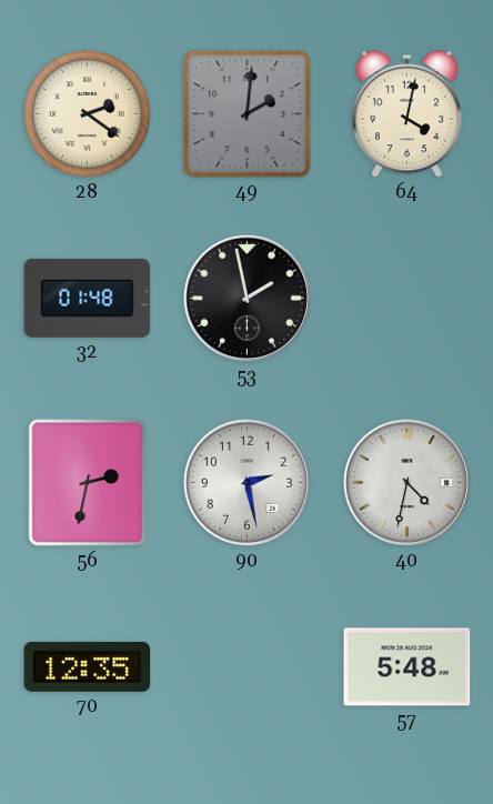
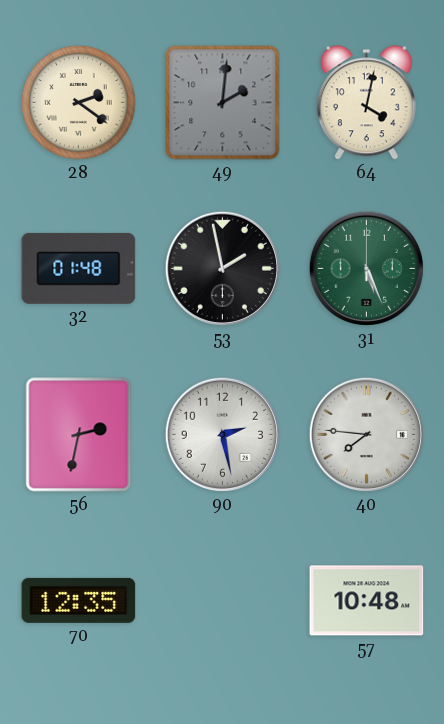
31: none -> 5:26 (366, 268)
40: 4:32 -> 7:46 (366, 434)
57: 5:48 -> 10:48 (367, 601)
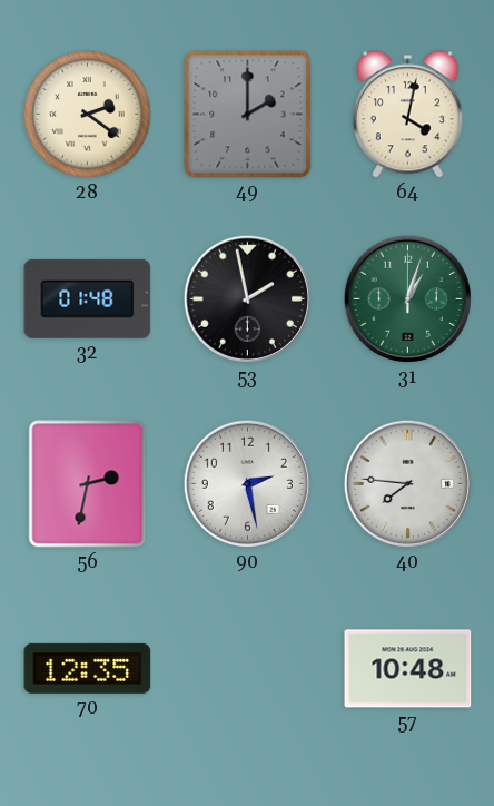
49: 2:01 -> 2:00 (248, 115)
31: 5:26 -> 1:03 (407, 298)
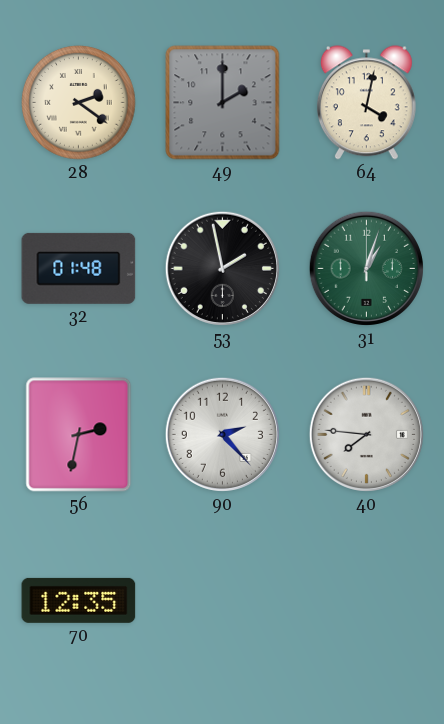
90: 2:28 -> 2:23 (222, 434)
57: 10:48 -> none (408, 669)
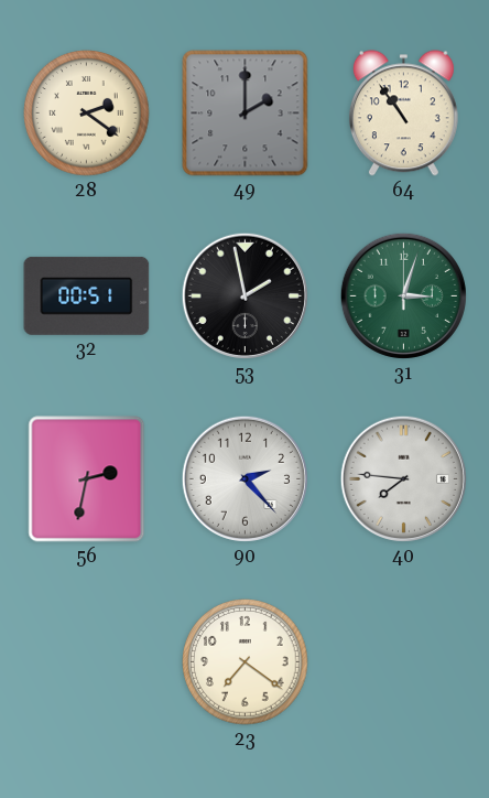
64: 4:02 -> 10:54 (403, 114)
32: 01:48 -> 00:51 (87, 295)
31: 1:03 -> 3:03 (403, 295)
70: 12:35 -> none (79, 600)
23: none -> 7:21 (246, 662)
